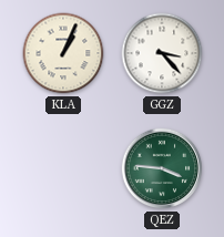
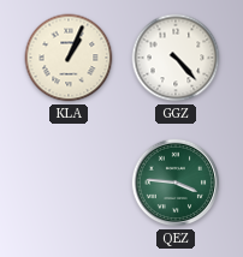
GGZ: 3:23 -> 4:23 (176, 58)
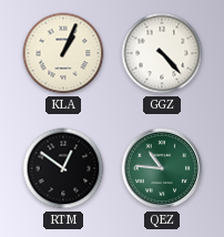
RTM: none -> 12:51 (63, 168)
QEZ: 3:46 -> 10:46 (162, 168)
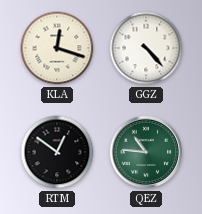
KLA: 1:04 -> 12:18 (57, 48)
